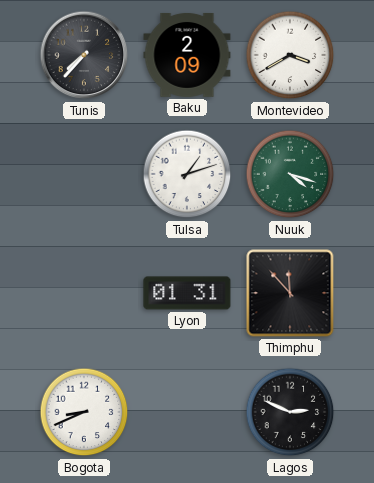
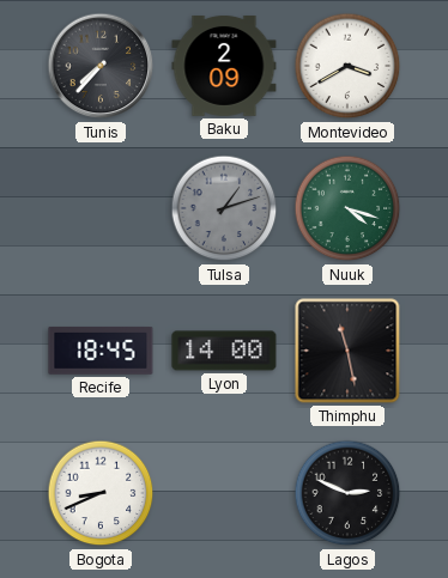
Tulsa dial: white -> grey (224, 208)
Recife: none -> 18:45 (101, 351)
Lyon: 01:31 -> 14:00 (224, 351)
Thimphu: 11:53 -> 11:28 (347, 351)
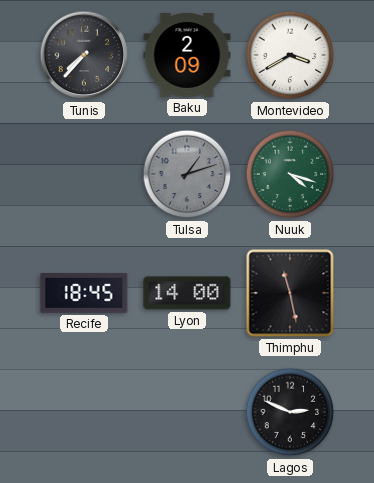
Bogota: 8:41 -> none (101, 493)
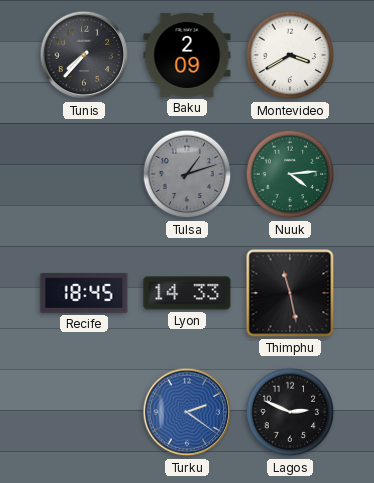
Nuuk: 4:18 -> 4:14 (290, 174)
Lyon: 14:00 -> 14:33 (187, 293)
Turku: none -> 2:21 (187, 412)
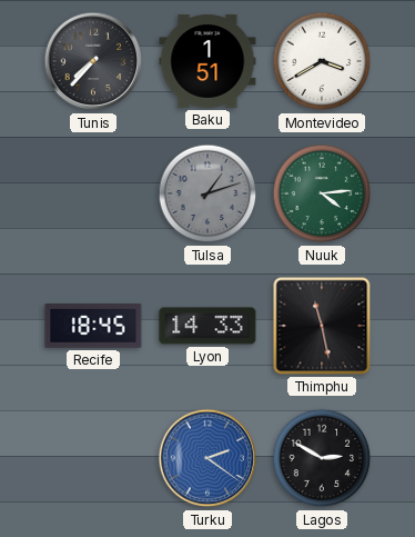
Baku: 2:09 -> 1:51 (207, 61)
Lagos: 2:49 -> 2:50 (322, 458)
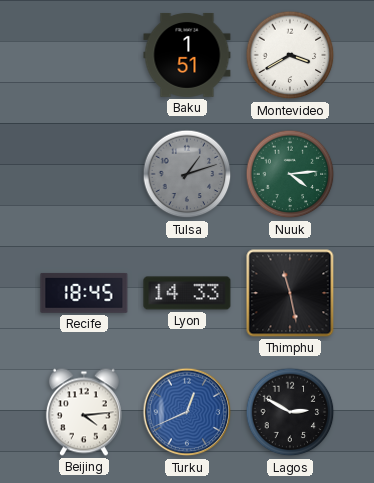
Tunis: 7:37 -> none (93, 61)
Beijing: none -> 4:14 (84, 412)
Turku: 2:21 -> 12:41 (187, 412)
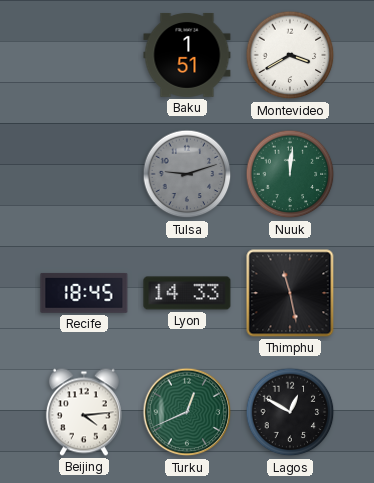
Tulsa: 1:12 -> 9:12 (187, 174)
Nuuk: 4:14 -> 12:01 (290, 174)
Turku dial: blue -> green (187, 412)
Lagos: 2:50 -> 12:50 (290, 412)
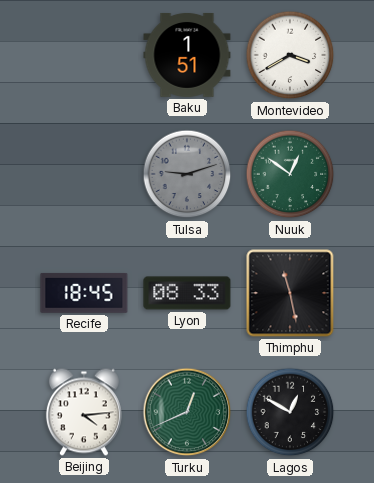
Nuuk: 12:01 -> 12:51 (290, 174)
Lyon: 14:33 -> 08:33 (187, 293)
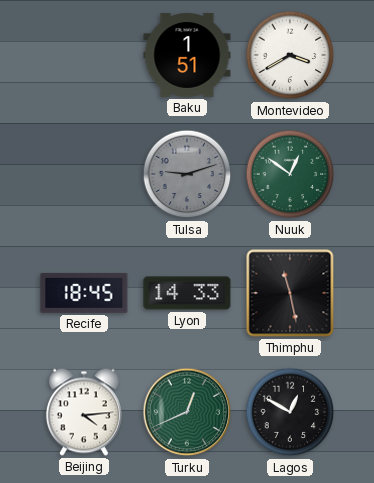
Lyon: 08:33 -> 14:33 (187, 293)
